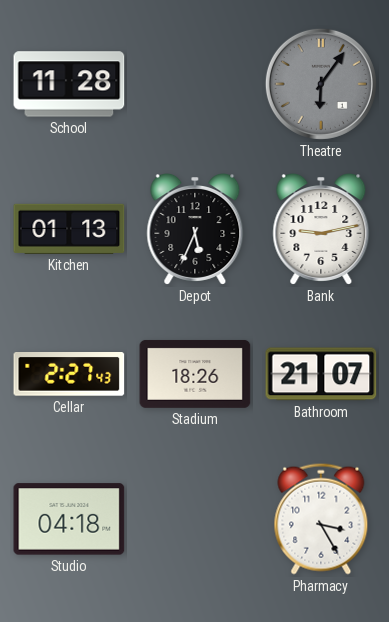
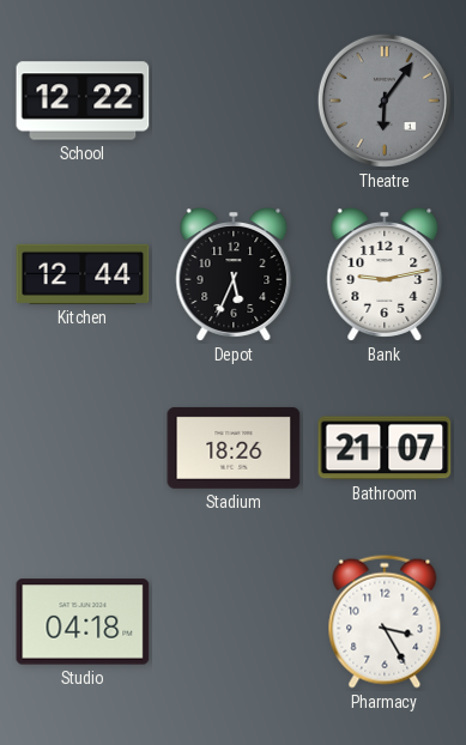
School: 11:28 -> 12:22 (83, 101)
Kitchen: 01:13 -> 12:44 (83, 274)
Cellar: 2:27 -> none (69, 375)
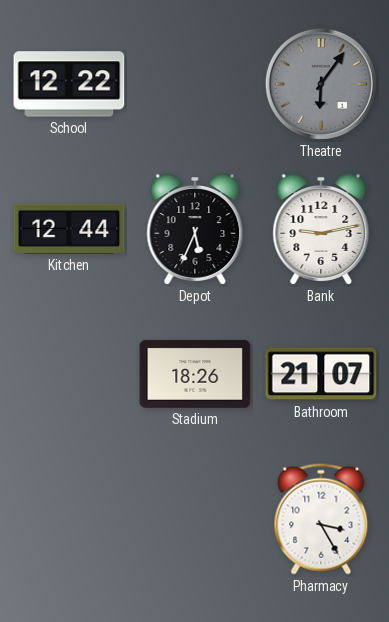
Studio: 04:18 -> none (83, 622)
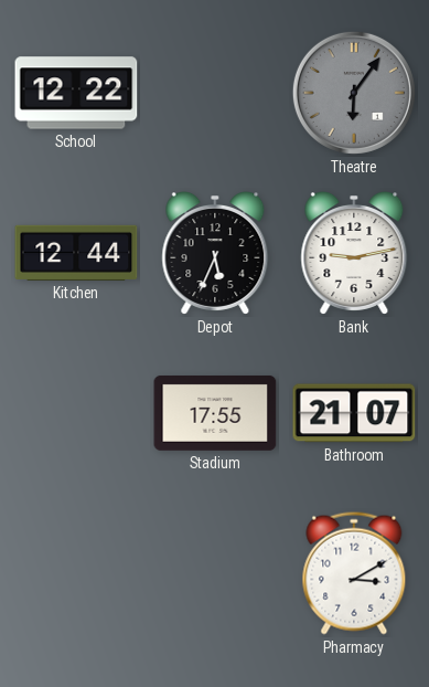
Stadium: 18:26 -> 17:55 (215, 413)
Pharmacy: 3:25 -> 3:10 (354, 573)
